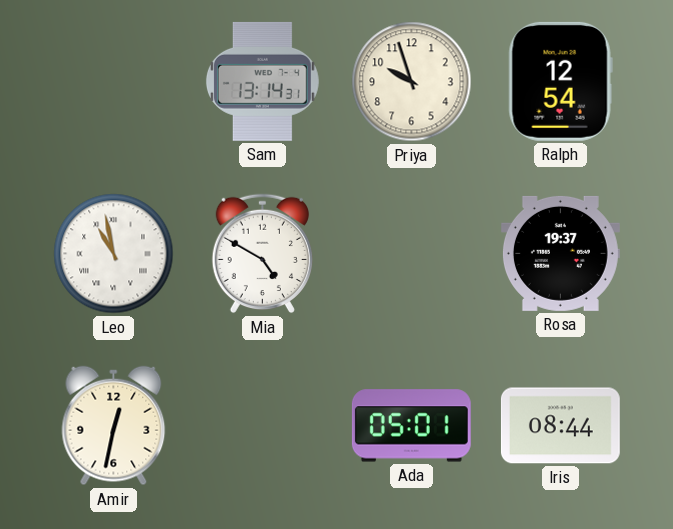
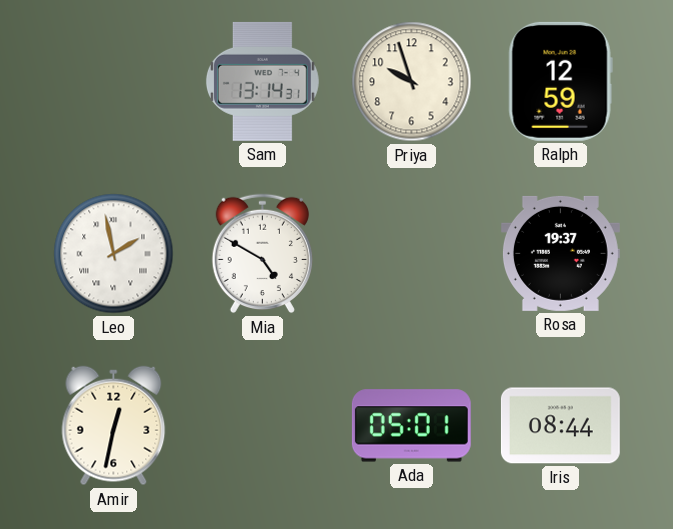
Ralph: 12:54 -> 12:59 (560, 81)
Leo: 10:58 -> 1:58 (114, 254)
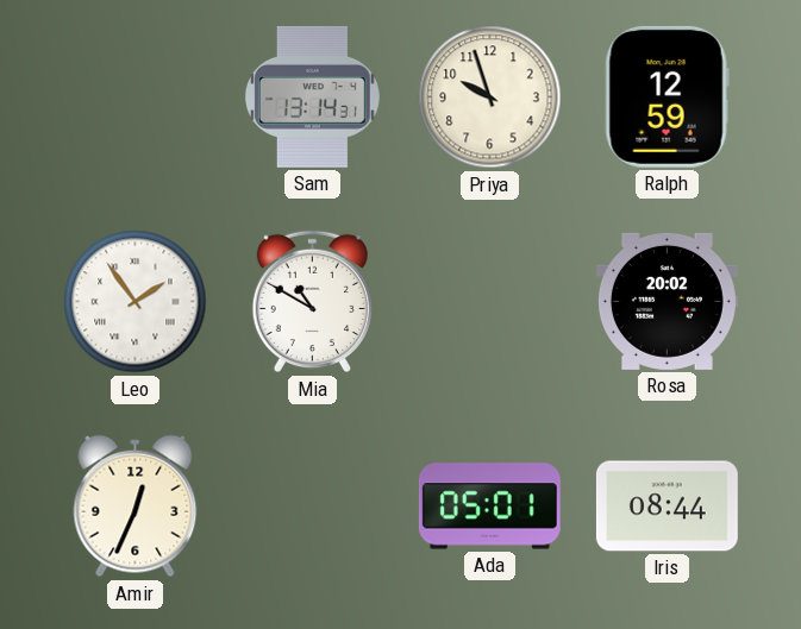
Leo: 1:58 -> 1:54 (136, 302)
Mia: 4:50 -> 10:50 (312, 302)
Rosa: 19:37 -> 20:02 (667, 301)
Amir: 12:32 -> 12:34 (136, 507)
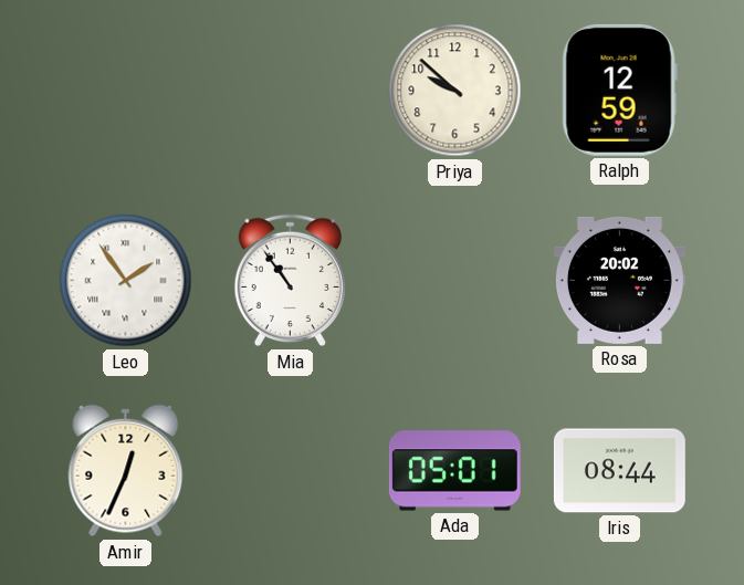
Sam: 13:14 -> none (312, 96)
Priya: 9:57 -> 9:52 (455, 91)
Mia: 10:50 -> 10:54 (290, 281)
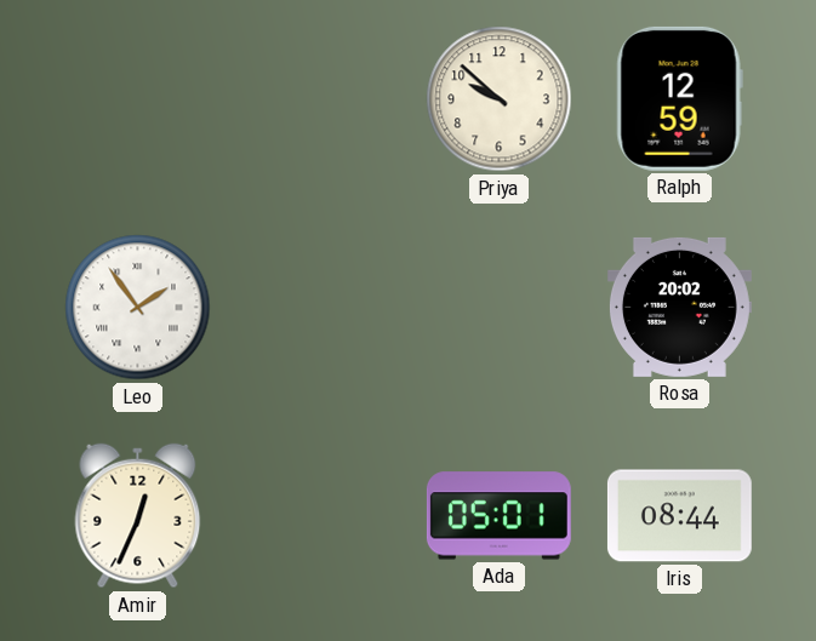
Mia: 10:54 -> none (290, 281)
